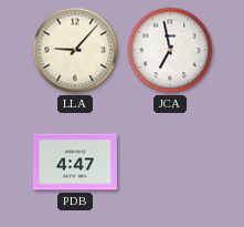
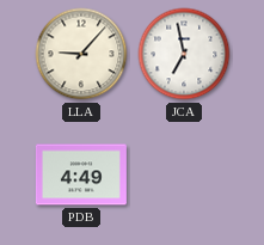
PDB: 4:47 -> 4:49 (81, 174)
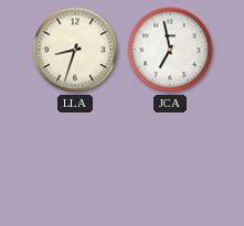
LLA: 9:07 -> 8:33 (75, 50)
PDB: 4:49 -> none (81, 174)
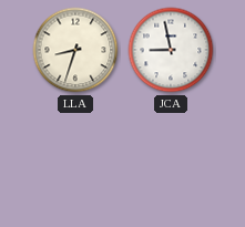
JCA: 6:58 -> 8:58 (171, 50)
